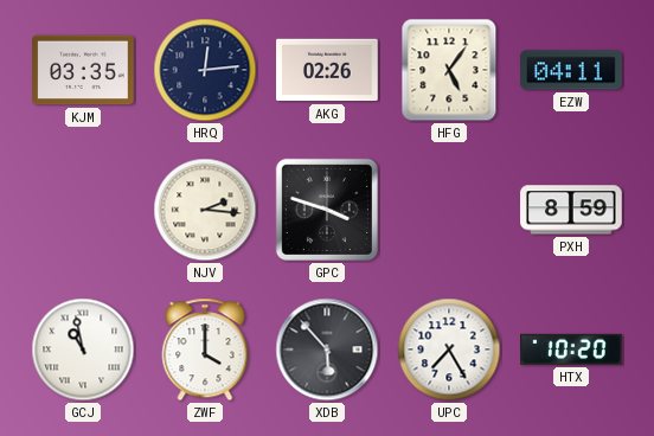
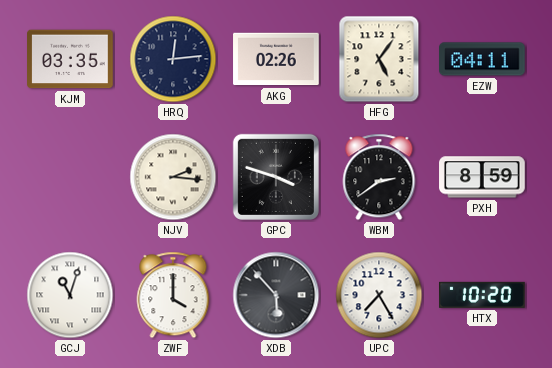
WBM: none -> 2:39 (379, 177)
GCJ: 10:58 -> 11:03 (70, 295)
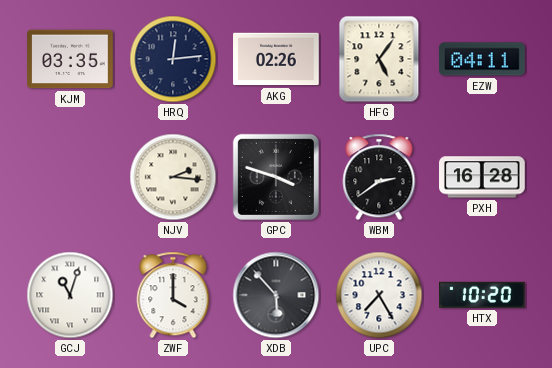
PXH: 8:59 -> 16:28 (482, 177)
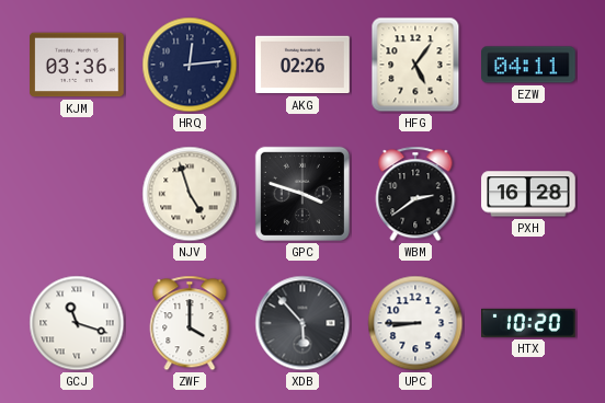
KJM: 03:35 -> 03:36 (77, 65)
NJV: 2:16 -> 4:57 (190, 194)
GCJ: 11:03 -> 11:18 (77, 323)
UPC: 7:25 -> 8:45 (415, 323)
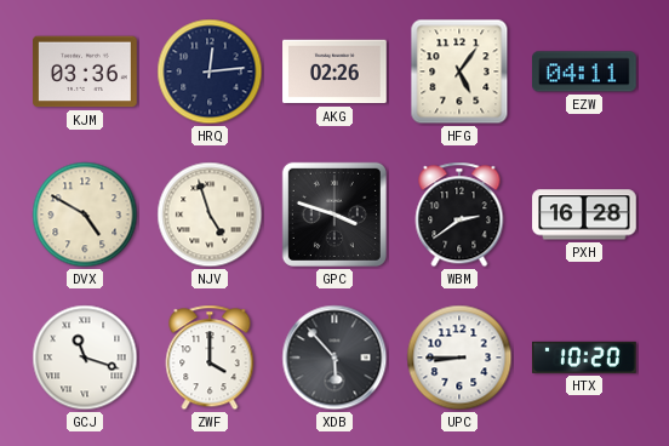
DVX: none -> 4:50 (85, 215)
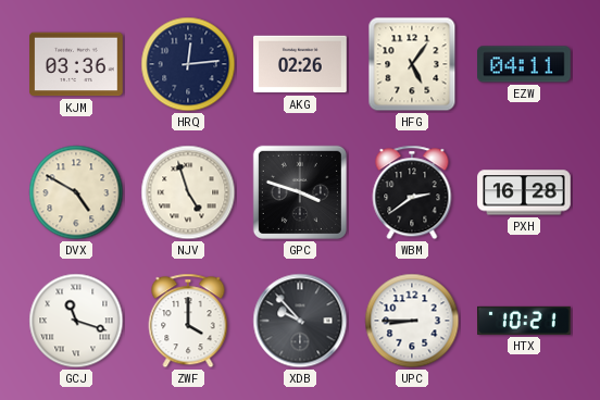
XDB: 5:53 -> 9:53 (300, 321)
HTX: 10:20 -> 10:21 (525, 321)
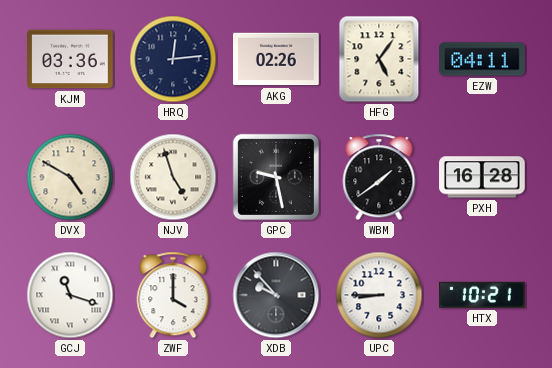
GPC: 3:48 -> 9:28 (276, 177)
WBM: 2:39 -> 1:39 (379, 177)
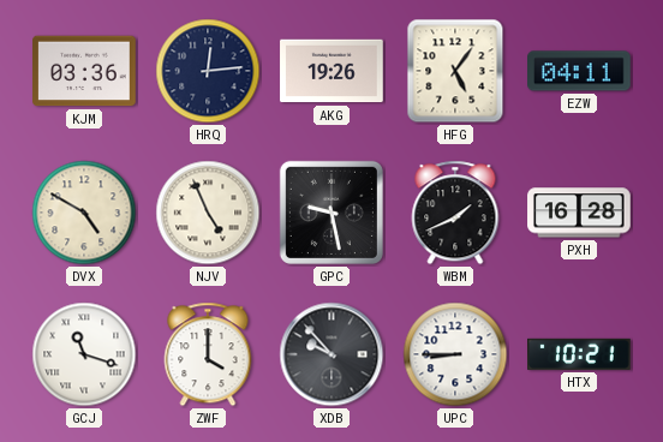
AKG: 02:26 -> 19:26 (331, 71)
NJV: 4:57 -> 4:56 (208, 213)
WBM: 1:39 -> 1:41 (455, 213)
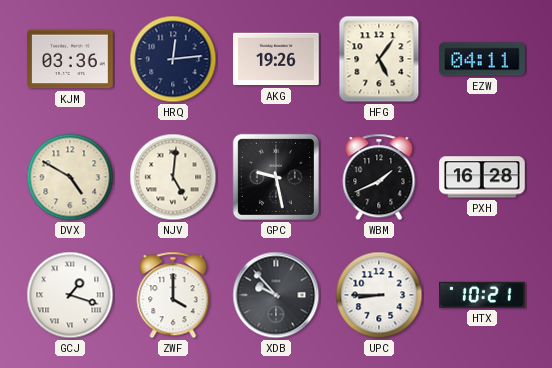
NJV: 4:56 -> 5:01 (173, 177)
GCJ: 11:18 -> 1:18 (70, 295)
